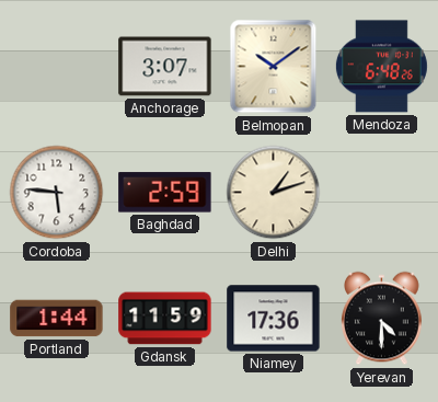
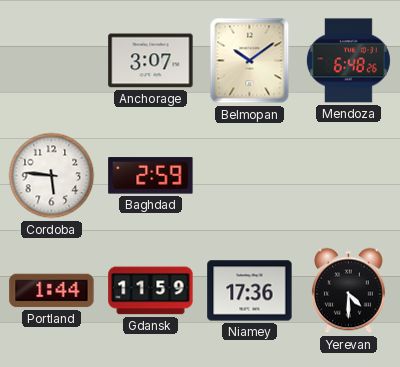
Delhi: 1:12 -> none (274, 193)
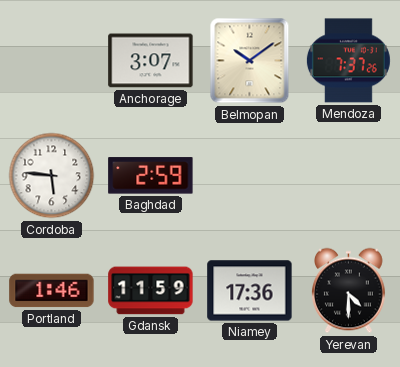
Mendoza: 6:48 -> 7:37 (348, 61)
Portland: 1:44 -> 1:46 (52, 291)
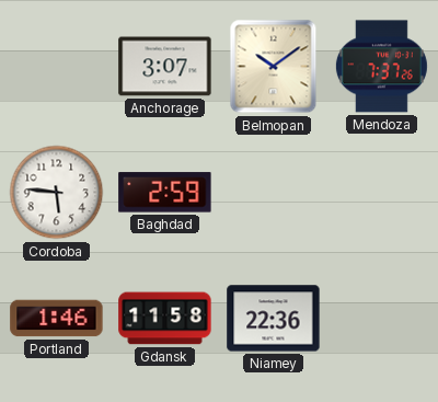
Gdansk: 11:59 -> 11:58 (165, 319)
Niamey: 17:36 -> 22:36 (274, 319)
Yerevan: 4:30 -> none (349, 291)
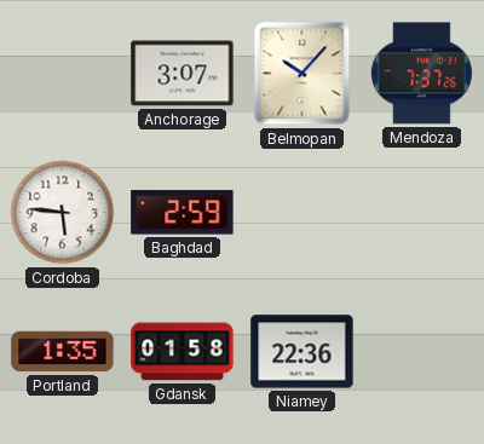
Belmopan: 10:09 -> 10:07 (302, 74)
Portland: 1:46 -> 1:35 (63, 352)
Gdansk: 11:58 -> 01:58 (183, 352)
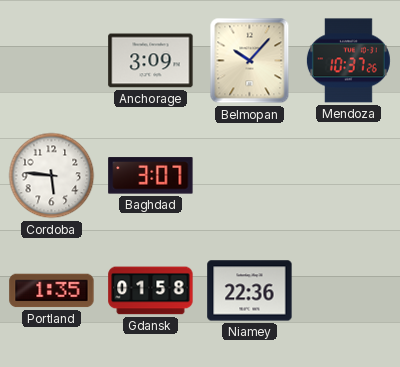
Anchorage: 3:07 -> 3:09 (151, 61)
Mendoza: 7:37 -> 10:37 (348, 61)
Baghdad: 2:59 -> 3:07 (151, 176)
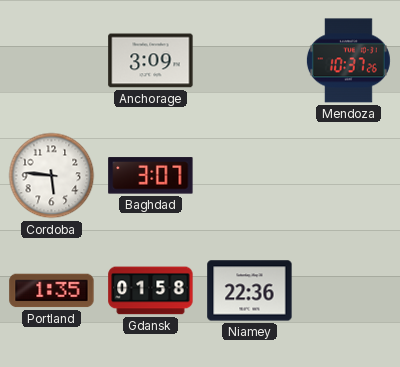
Belmopan: 10:07 -> none (250, 61)
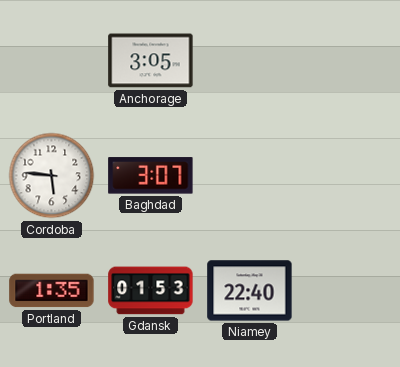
Anchorage: 3:09 -> 3:05 (151, 61)
Mendoza: 10:37 -> none (348, 61)
Gdansk: 01:58 -> 01:53 (151, 291)
Niamey: 22:36 -> 22:40 (250, 291)
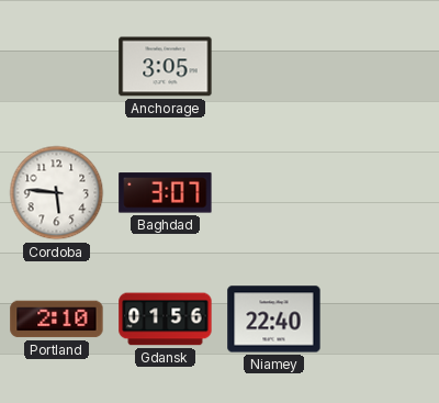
Portland: 1:35 -> 2:10 (57, 320)
Gdansk: 01:53 -> 01:56 (166, 320)
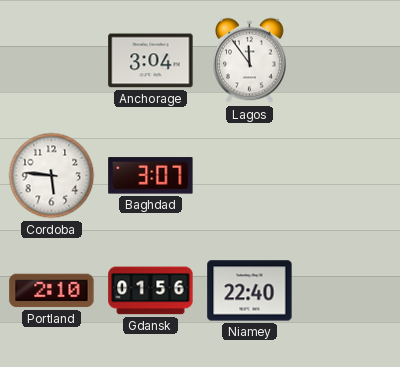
Anchorage: 3:05 -> 3:04 (151, 61)
Lagos: none -> 11:54 (250, 61)
